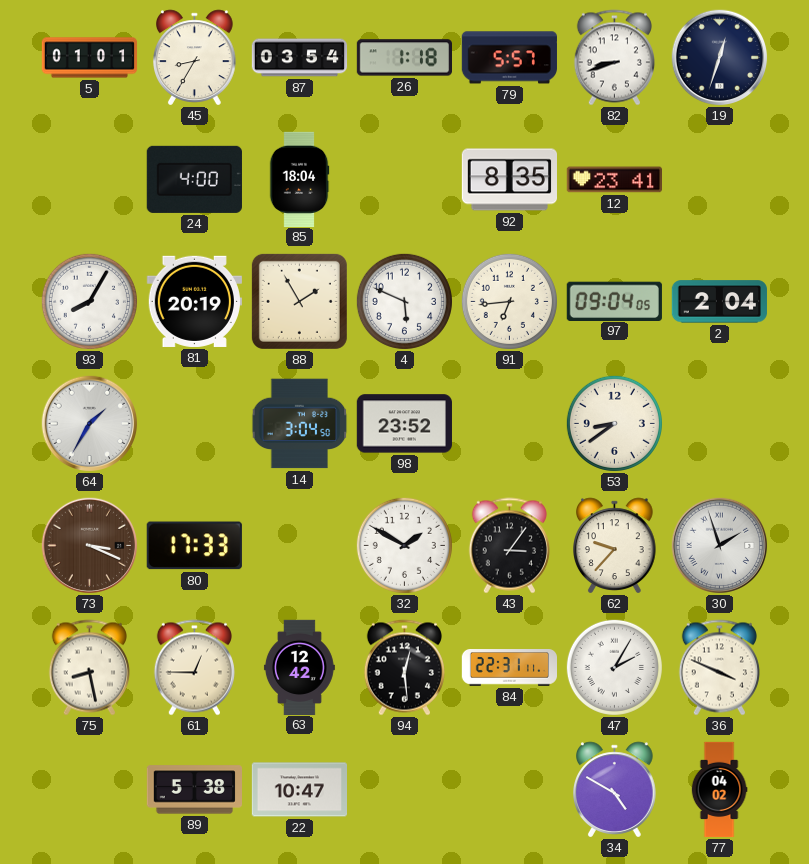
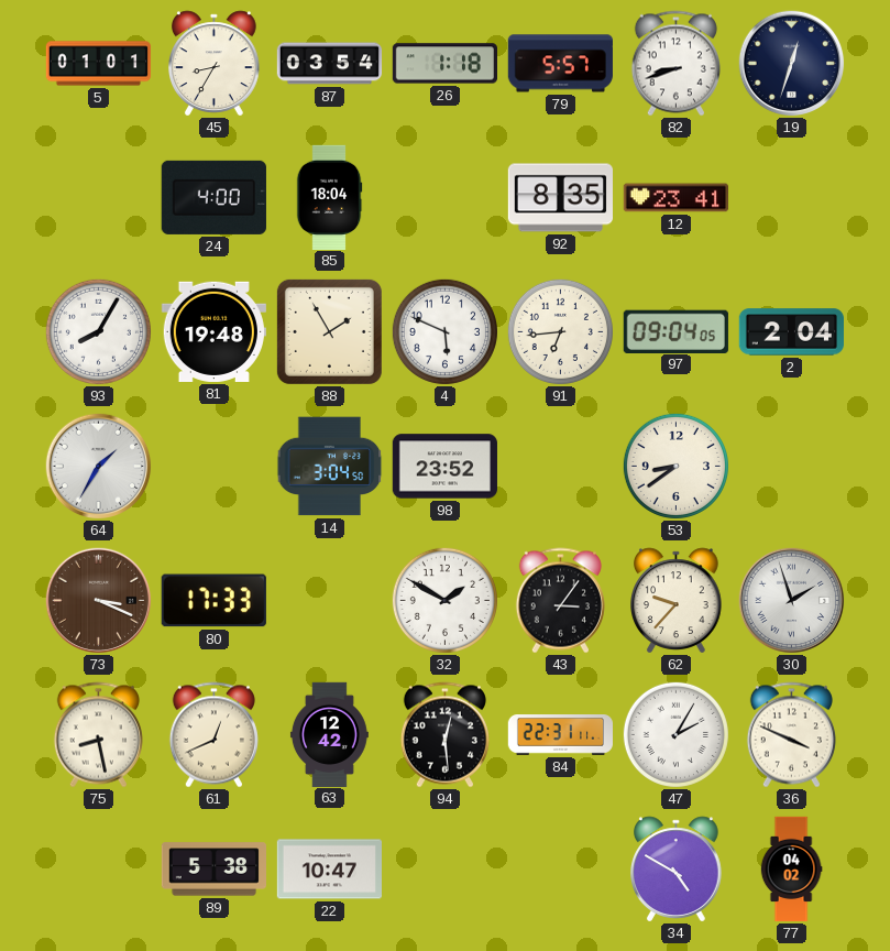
81: 20:19 -> 19:48 (213, 331)
61: 12:45 -> 12:41 (213, 735)
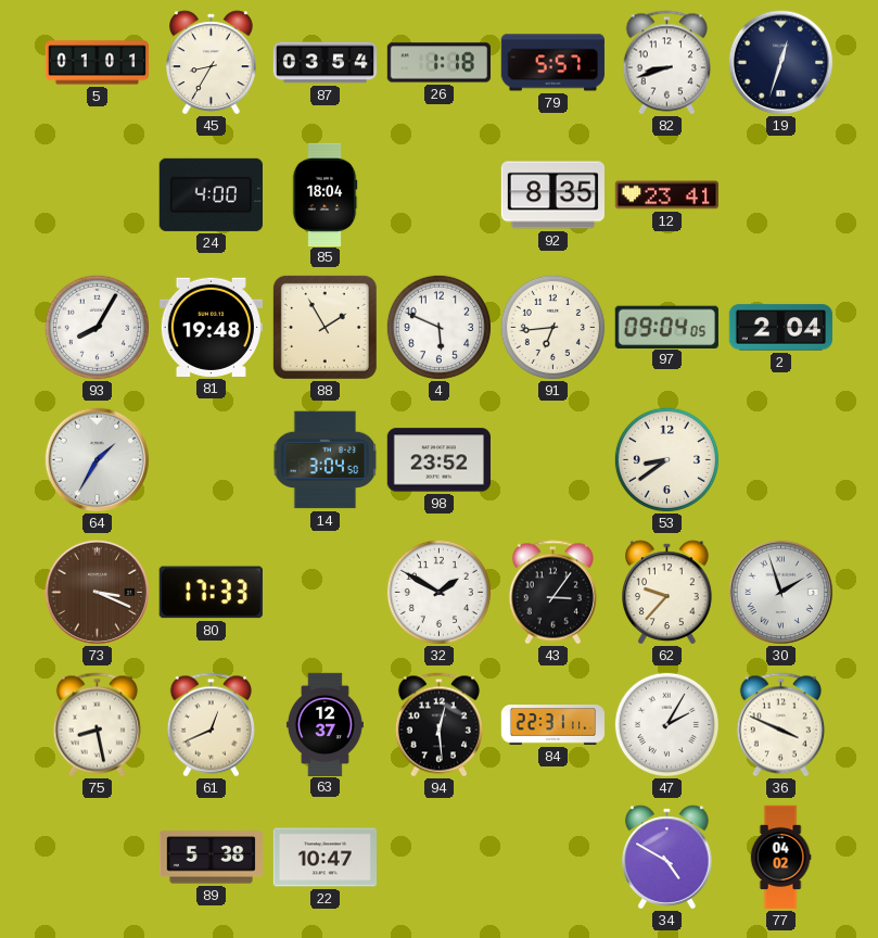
63: 12:42 -> 12:37 (325, 724)
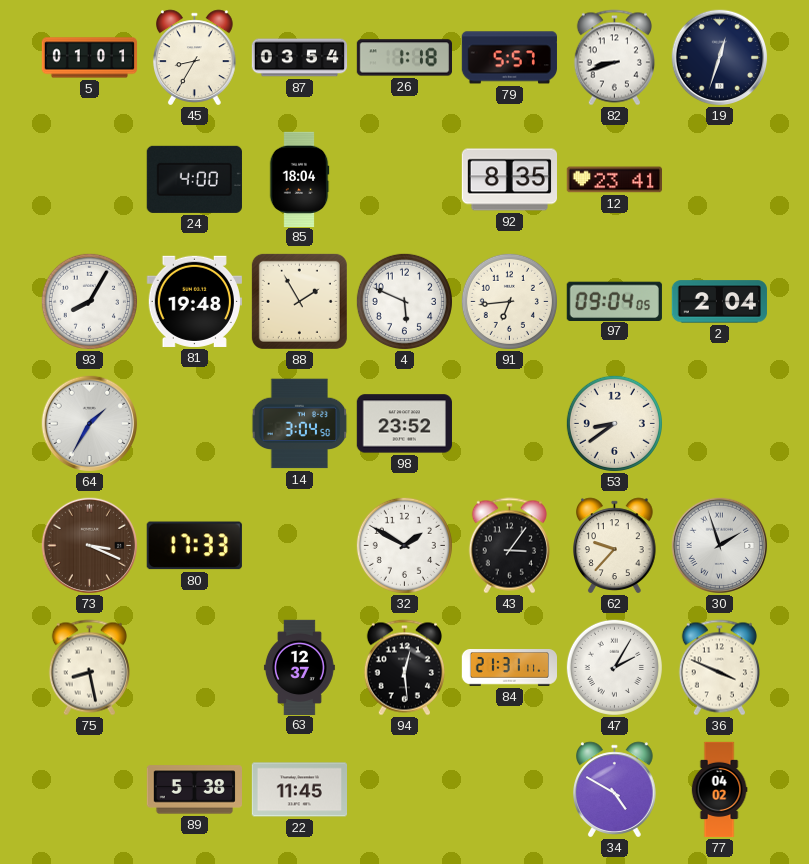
61: 12:41 -> none (211, 725)
84: 22:31 -> 21:31 (509, 668)
22: 10:47 -> 11:45 (299, 790)
